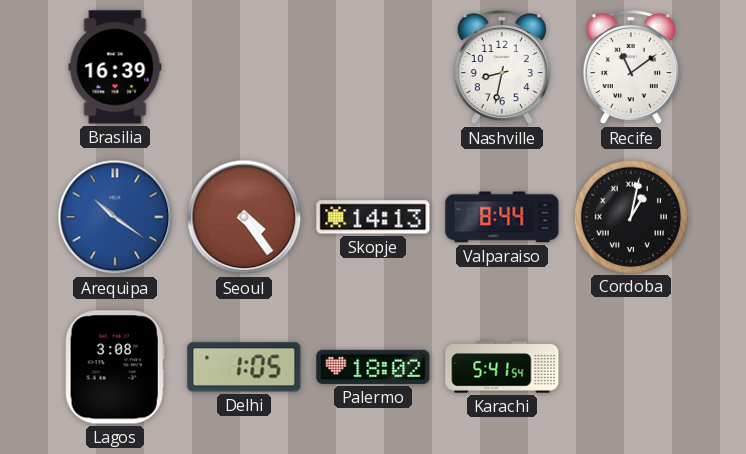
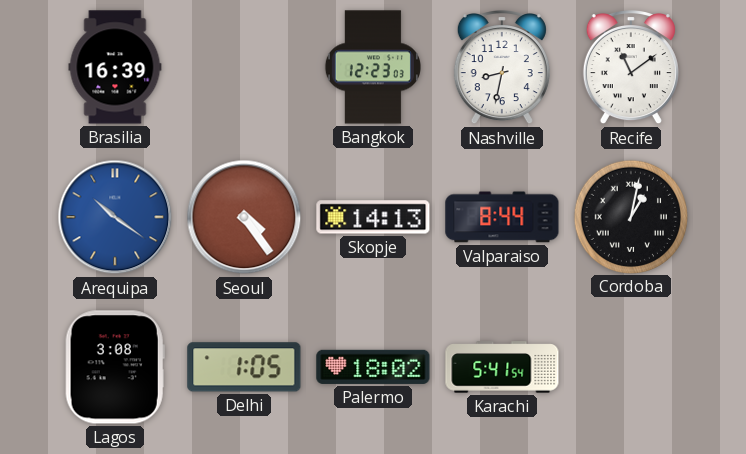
Bangkok: none -> 12:23 (373, 67)
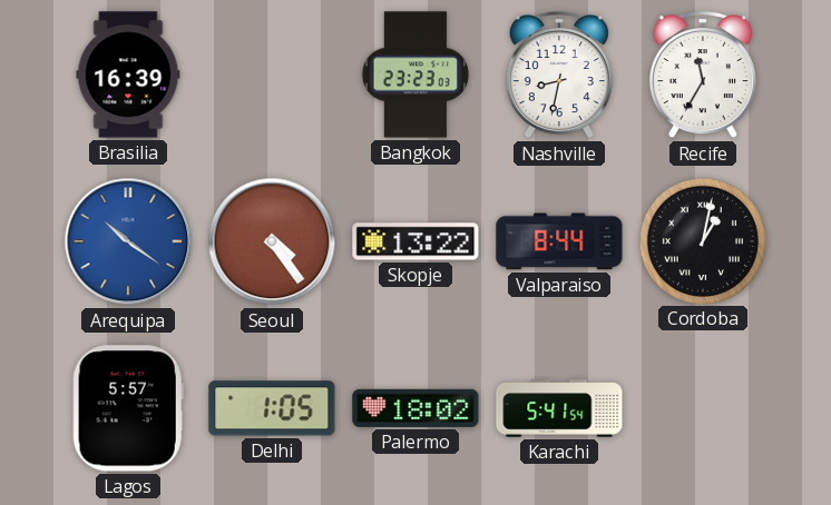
Bangkok: 12:23 -> 23:23 (415, 75)
Recife: 11:09 -> 11:35 (703, 75)
Skopje: 14:13 -> 13:22 (415, 241)
Lagos: 3:08 -> 5:57 (128, 408)
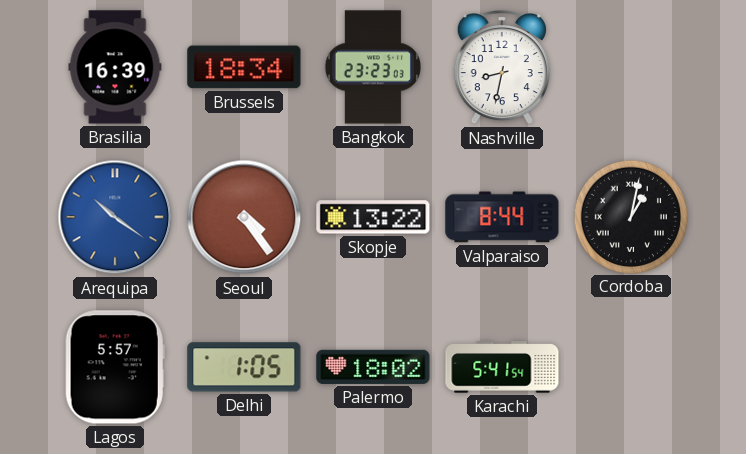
Brussels: none -> 18:34 (244, 67)
Recife: 11:35 -> none (703, 75)
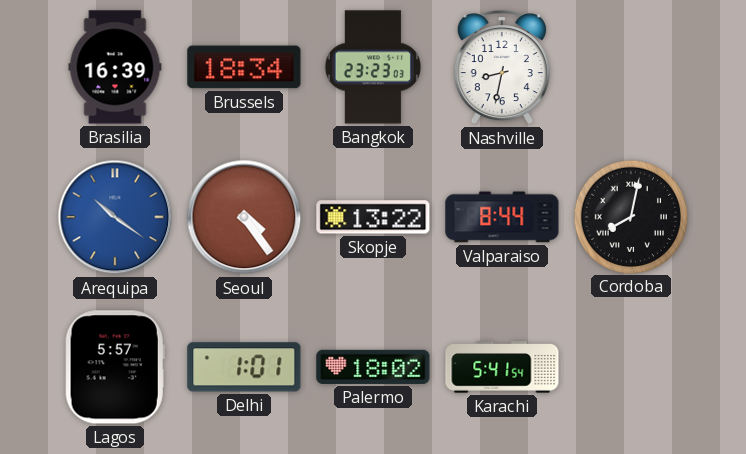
Cordoba: 1:02 -> 8:02 (630, 216)
Delhi: 1:05 -> 1:01 (244, 367)
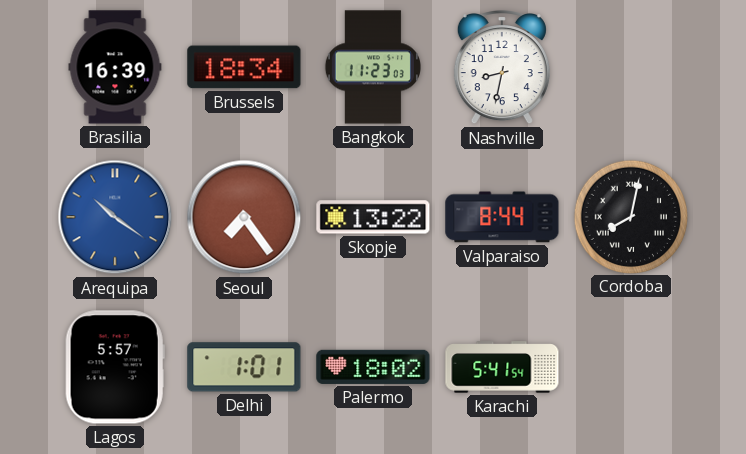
Bangkok: 23:23 -> 11:23 (373, 67)
Seoul: 4:24 -> 7:24 (244, 217)
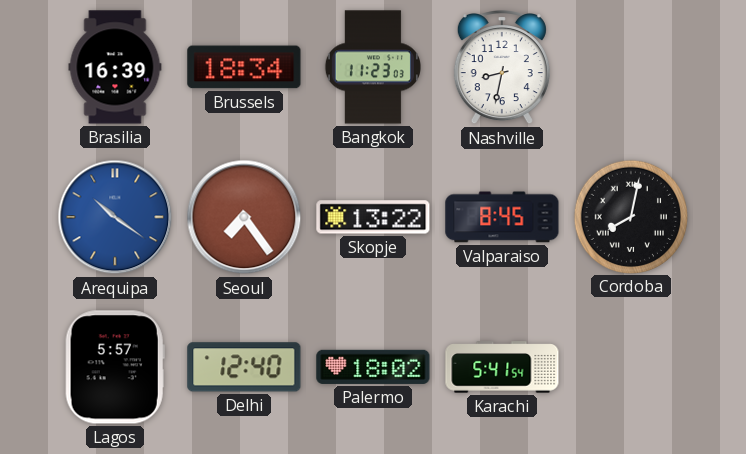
Valparaiso: 8:44 -> 8:45 (502, 217)
Delhi: 1:01 -> 12:40 (244, 367)
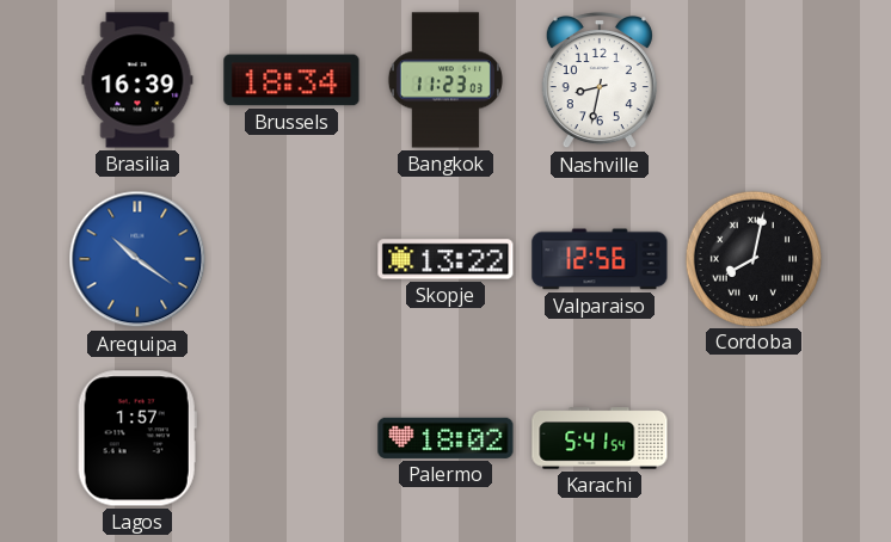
Seoul: 7:24 -> none (244, 217)
Valparaiso: 8:45 -> 12:56 (600, 259)
Lagos: 5:57 -> 1:57 (137, 438)
Delhi: 12:40 -> none (244, 367)
